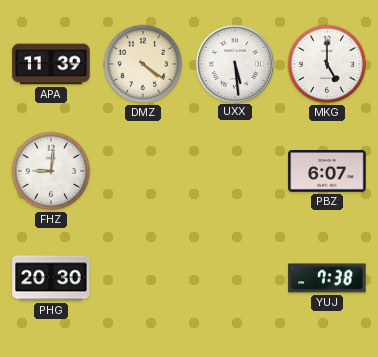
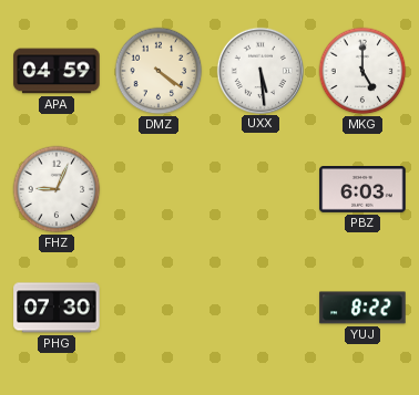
APA: 11:39 -> 04:59 (57, 71)
FHZ: 9:01 -> 9:04 (57, 189)
PBZ: 6:07 -> 6:03 (362, 190)
PHG: 20:30 -> 07:30 (57, 308)
YUJ: 7:38 -> 8:22 (362, 308)
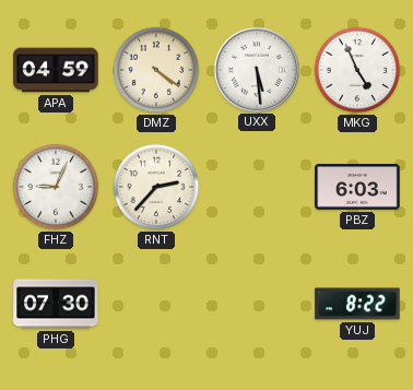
MKG: 5:00 -> 4:56 (357, 70)
RNT: none -> 2:37 (156, 187)
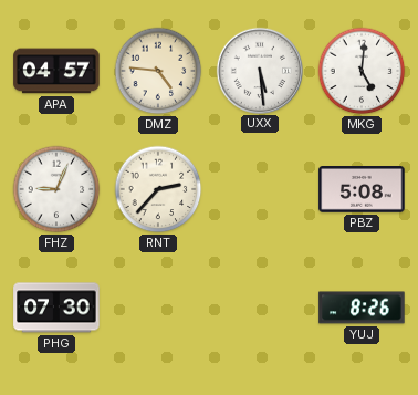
APA: 04:59 -> 04:57 (56, 71)
DMZ: 4:21 -> 4:46 (158, 71)
MKG: 4:56 -> 5:01 (362, 71)
PBZ: 6:03 -> 5:08 (362, 190)
YUJ: 8:22 -> 8:26 (362, 308)
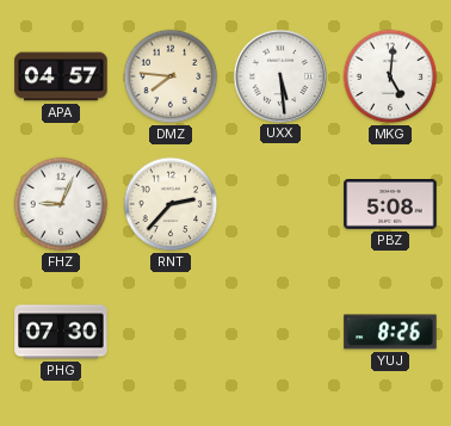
DMZ: 4:46 -> 7:46 (171, 76)
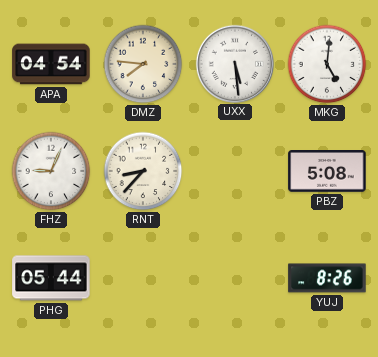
APA: 04:57 -> 04:54 (51, 64)
RNT: 2:37 -> 8:37 (143, 171)
PHG: 07:30 -> 05:44 (51, 278)
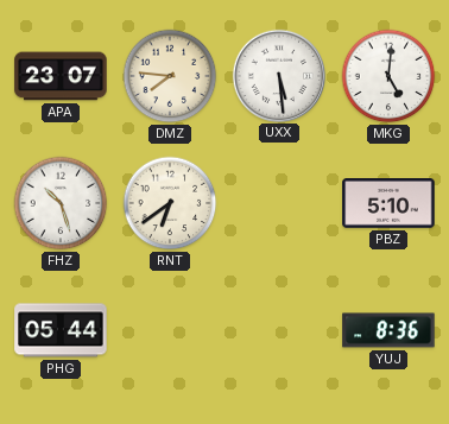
APA: 04:54 -> 23:07 (61, 76)
FHZ: 9:04 -> 10:27 (61, 203)
RNT: 8:37 -> 6:39 (170, 203)
PBZ: 5:08 -> 5:10 (388, 204)
YUJ: 8:26 -> 8:36 (388, 330)
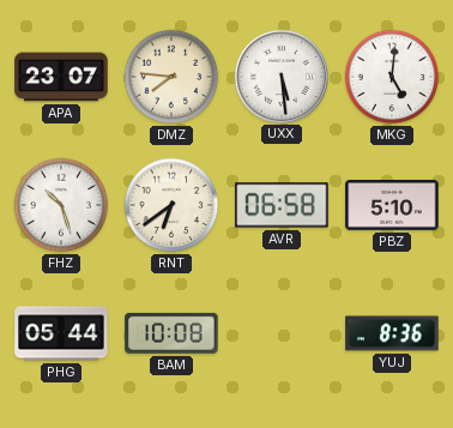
AVR: none -> 06:58 (282, 205)
BAM: none -> 10:08 (171, 333)
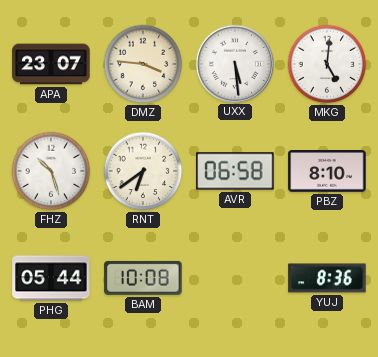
DMZ: 7:46 -> 3:46 (143, 64)
PBZ: 5:10 -> 8:10 (327, 172)
